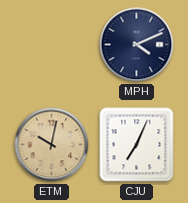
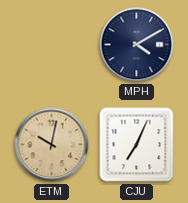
MPH: 4:11 -> 4:10 (137, 45)
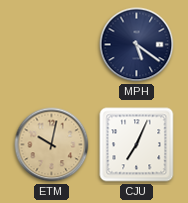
MPH: 4:10 -> 5:21 (137, 45)
